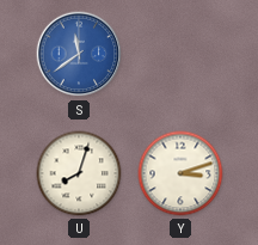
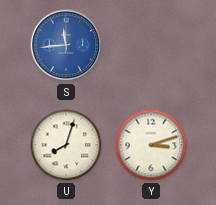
S: 11:39 -> 11:44 (66, 45)
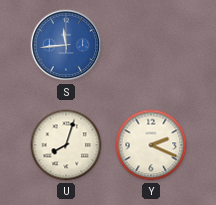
Y: 3:12 -> 2:19 (151, 145)
